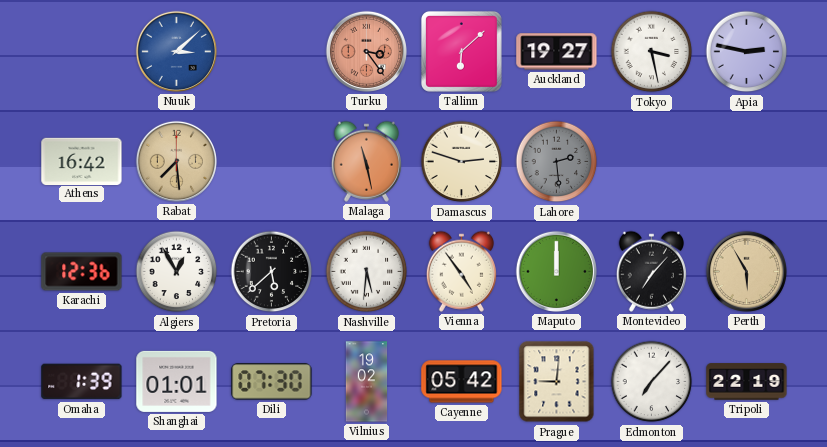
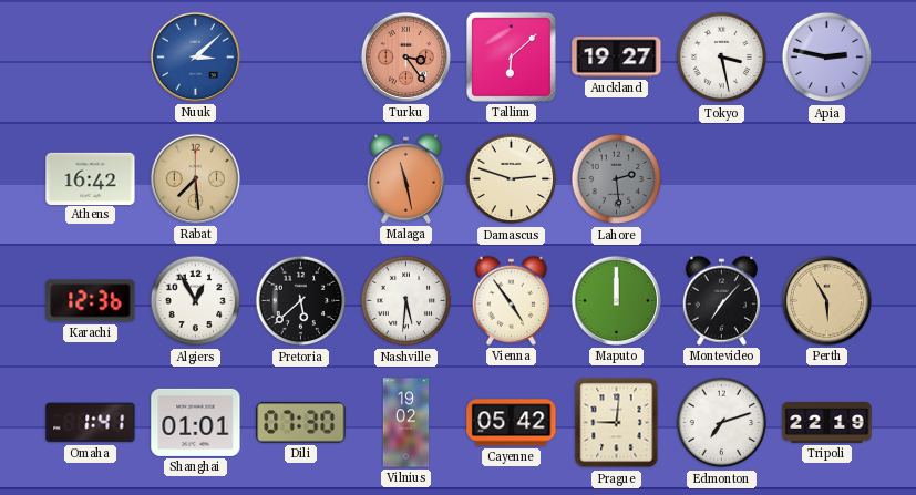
Omaha: 1:39 -> 1:41 (91, 423)
Edmonton: 7:07 -> 7:12 (722, 423)
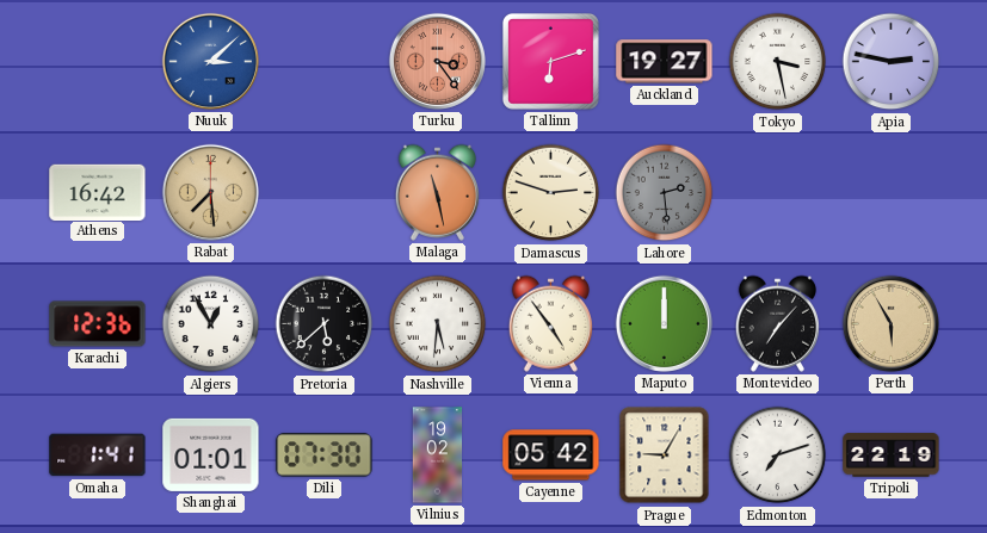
Tallinn: 6:08 -> 6:12 (550, 61)
Prague: 9:01 -> 9:05 (665, 455)
